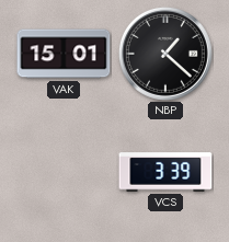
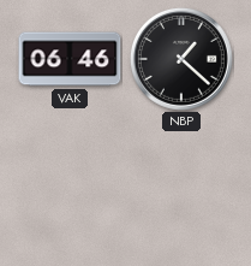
VAK: 15:01 -> 06:46 (70, 59)
VCS: 3:39 -> none (165, 172)
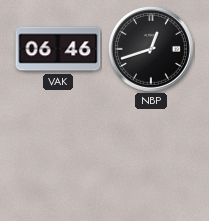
NBP: 1:22 -> 12:42 (151, 49)
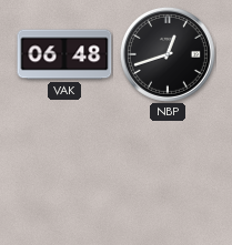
VAK: 06:46 -> 06:48 (64, 54)
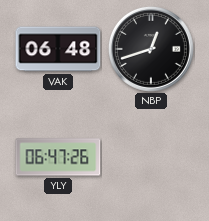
YLY: none -> 06:47 (58, 157)
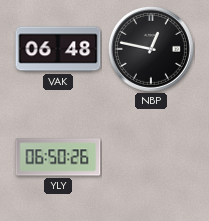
NBP: 12:42 -> 12:47 (151, 49)
YLY: 06:47 -> 06:50 (58, 157)
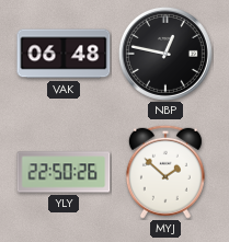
YLY: 06:50 -> 22:50 (64, 172)
MYJ: none -> 1:52 (165, 172)
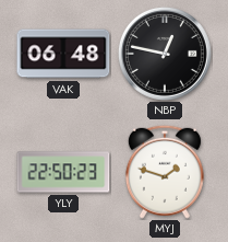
YLY: 22:50:26 -> 22:50:23 (63, 172)
MYJ: 1:52 -> 1:48 (165, 172)
